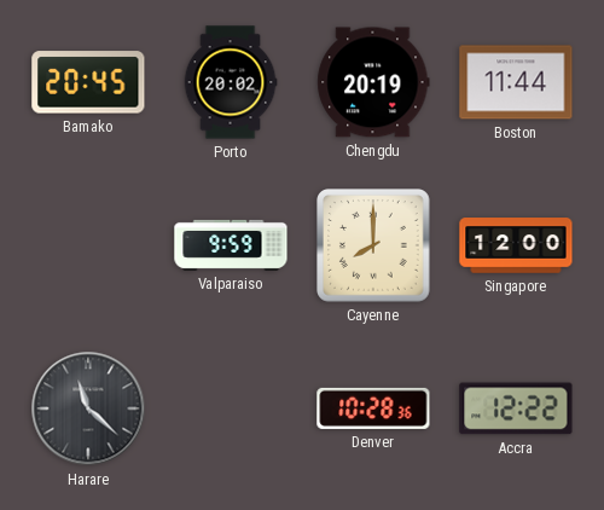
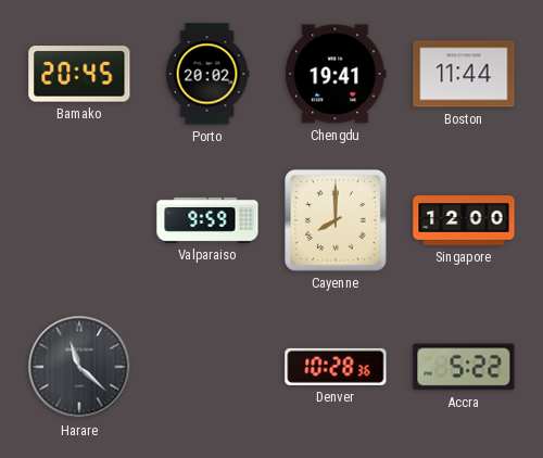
Chengdu: 20:19 -> 19:41 (336, 74)
Accra: 12:22 -> 5:22 (464, 367)
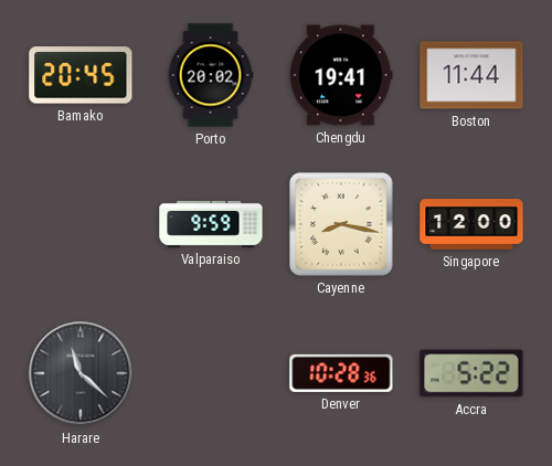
Cayenne: 8:00 -> 8:17 (342, 225)
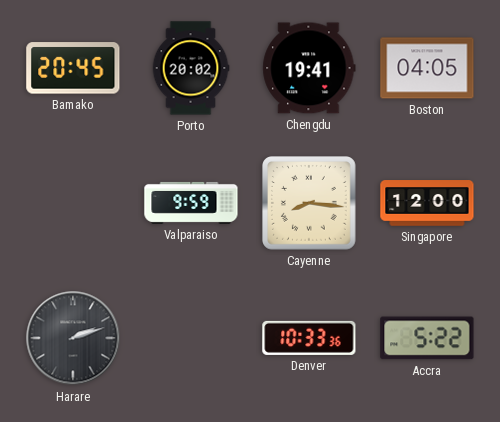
Boston: 11:44 -> 04:05 (427, 68)
Cayenne: 8:17 -> 8:16 (310, 204)
Harare: 11:22 -> 2:12 (73, 338)
Denver: 10:28 -> 10:33 (309, 338)
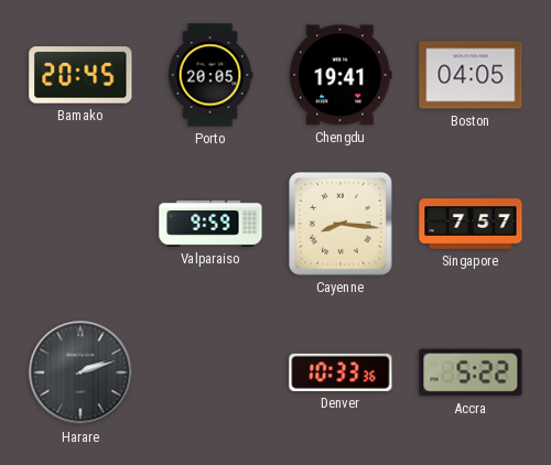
Porto: 20:02 -> 20:05 (210, 75)
Singapore: 12:00 -> 7:57 (471, 224)
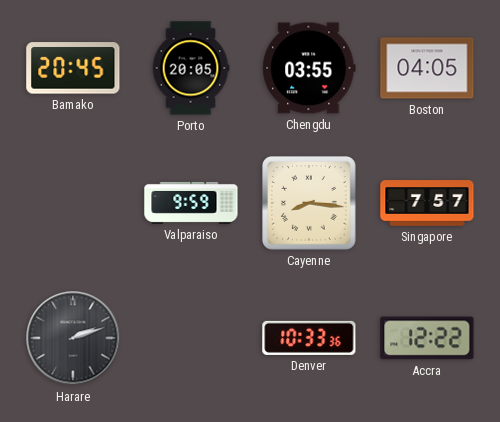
Chengdu: 19:41 -> 03:55 (309, 68)
Accra: 5:22 -> 12:22 (427, 338)
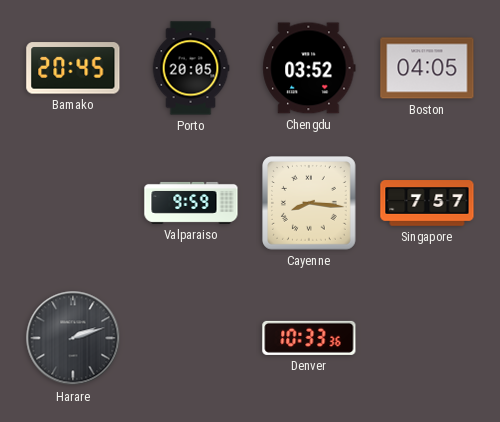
Chengdu: 03:55 -> 03:52 (309, 68)
Accra: 12:22 -> none (427, 338)
